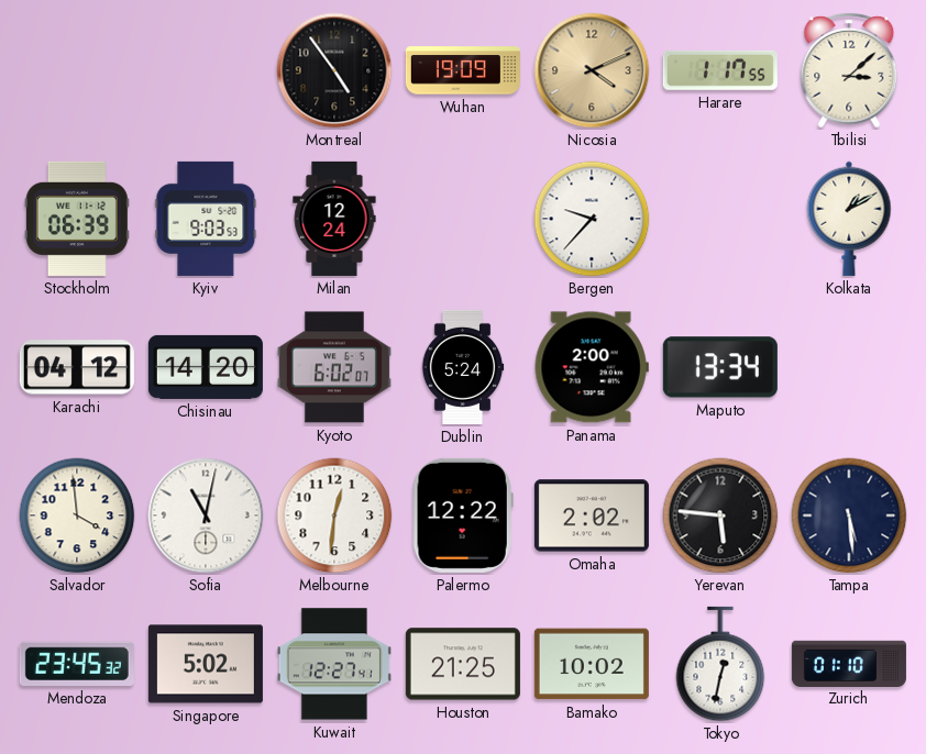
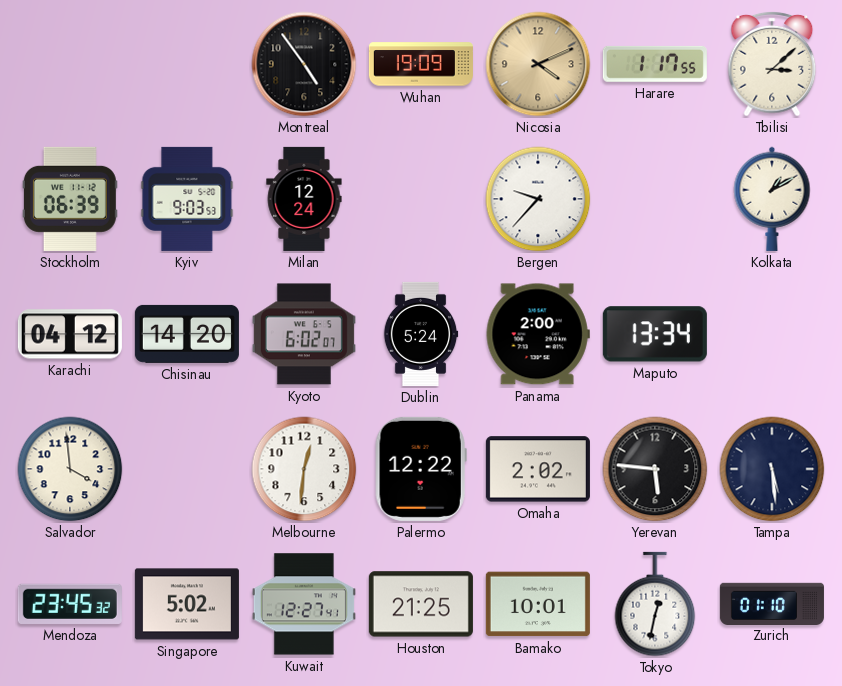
Sofia: 11:02 -> none (206, 515)
Bamako: 10:02 -> 10:01 (538, 604)
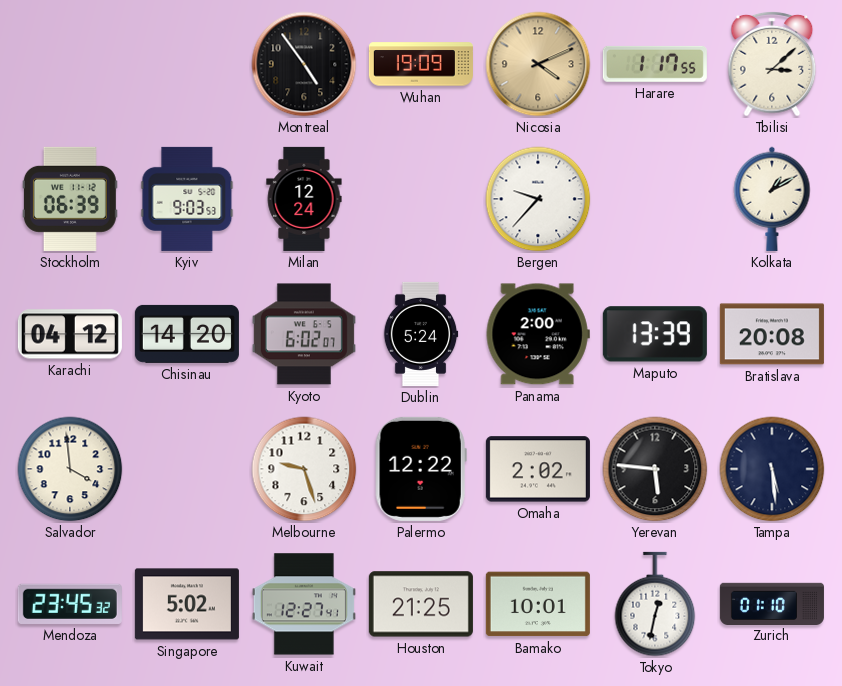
Maputo: 13:34 -> 13:39 (655, 334)
Bratislava: none -> 20:08 (772, 334)
Melbourne: 12:31 -> 9:27 (304, 469)
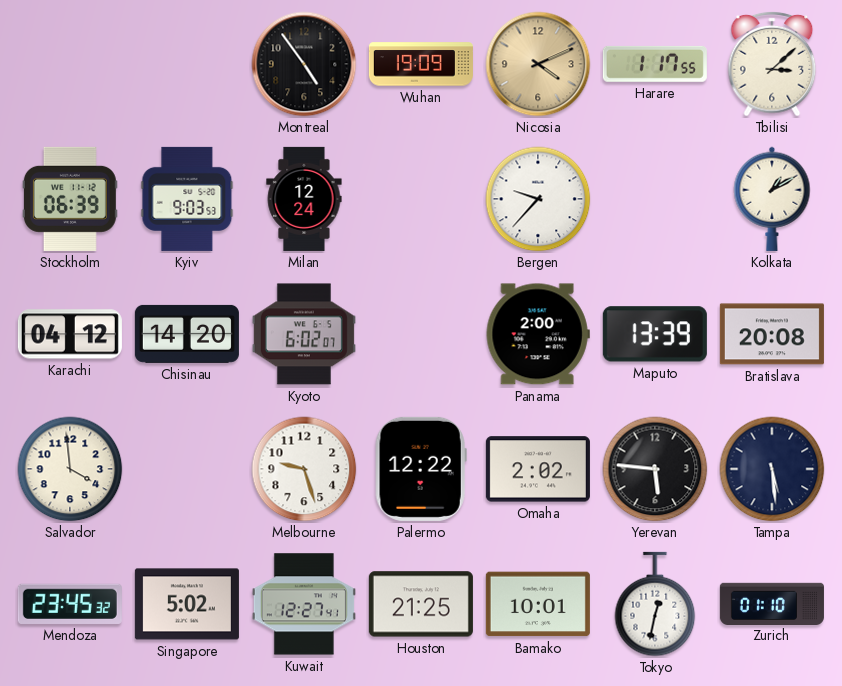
Dublin: 5:24 -> none (421, 334)
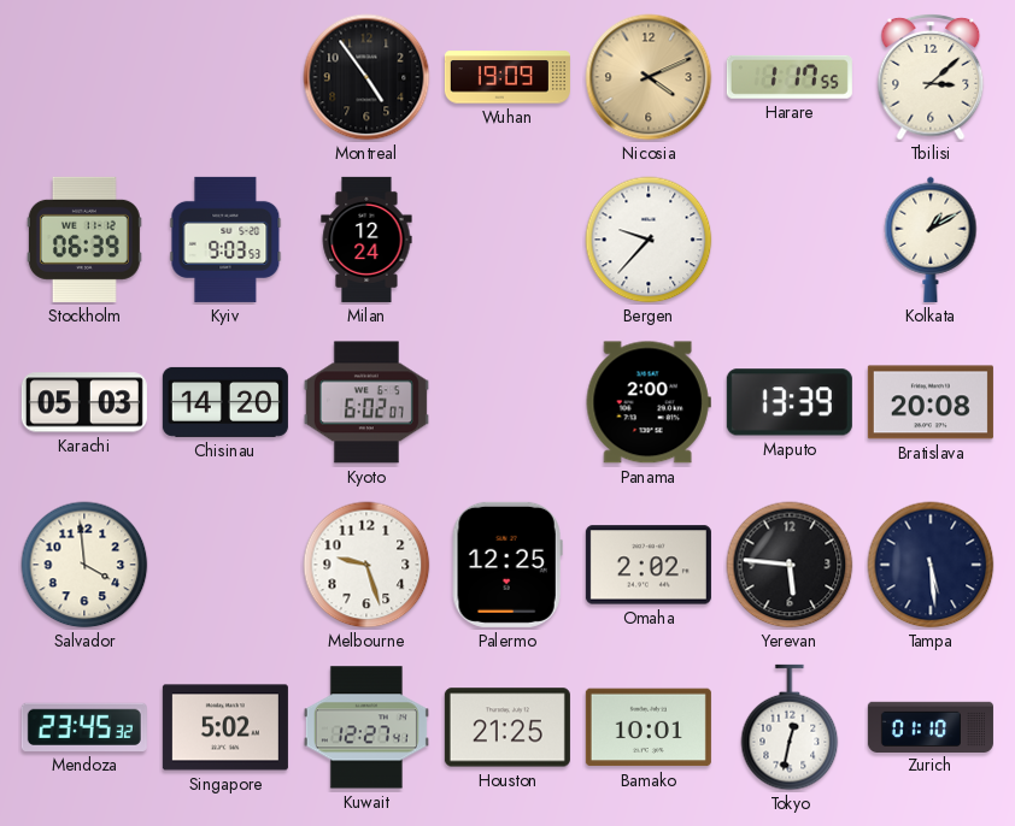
Karachi: 04:12 -> 05:03 (84, 402)
Palermo: 12:22 -> 12:25 (507, 565)
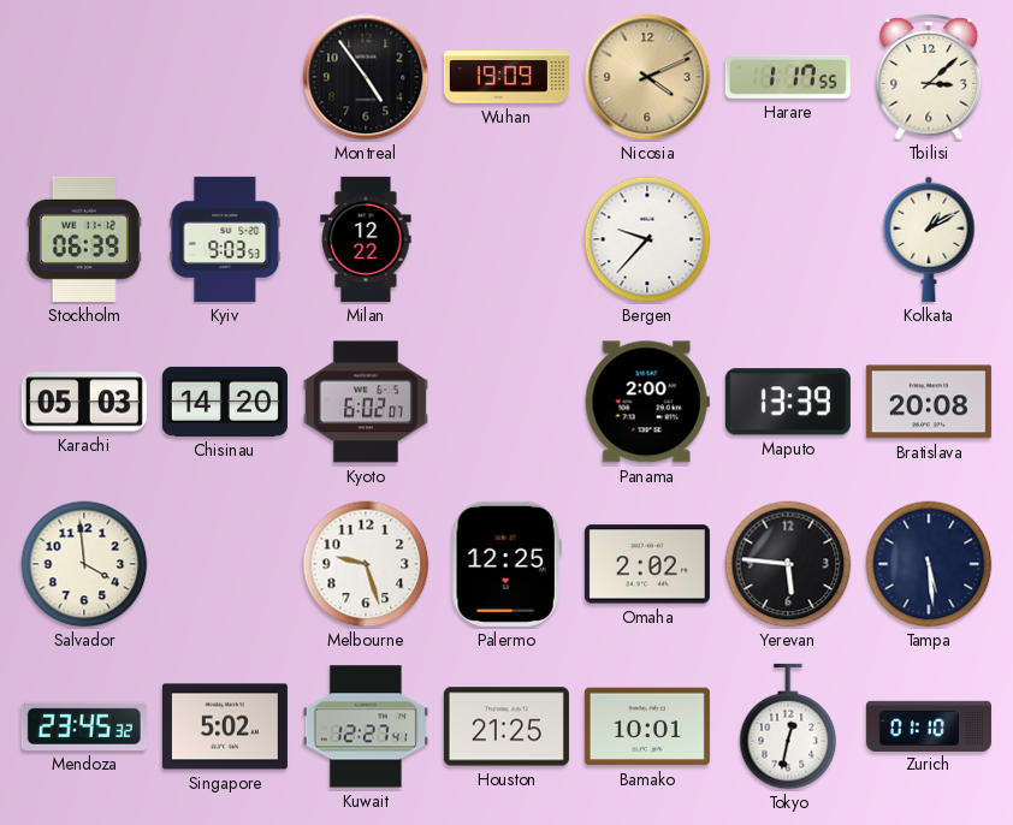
Milan: 12:24 -> 12:22 (366, 239)
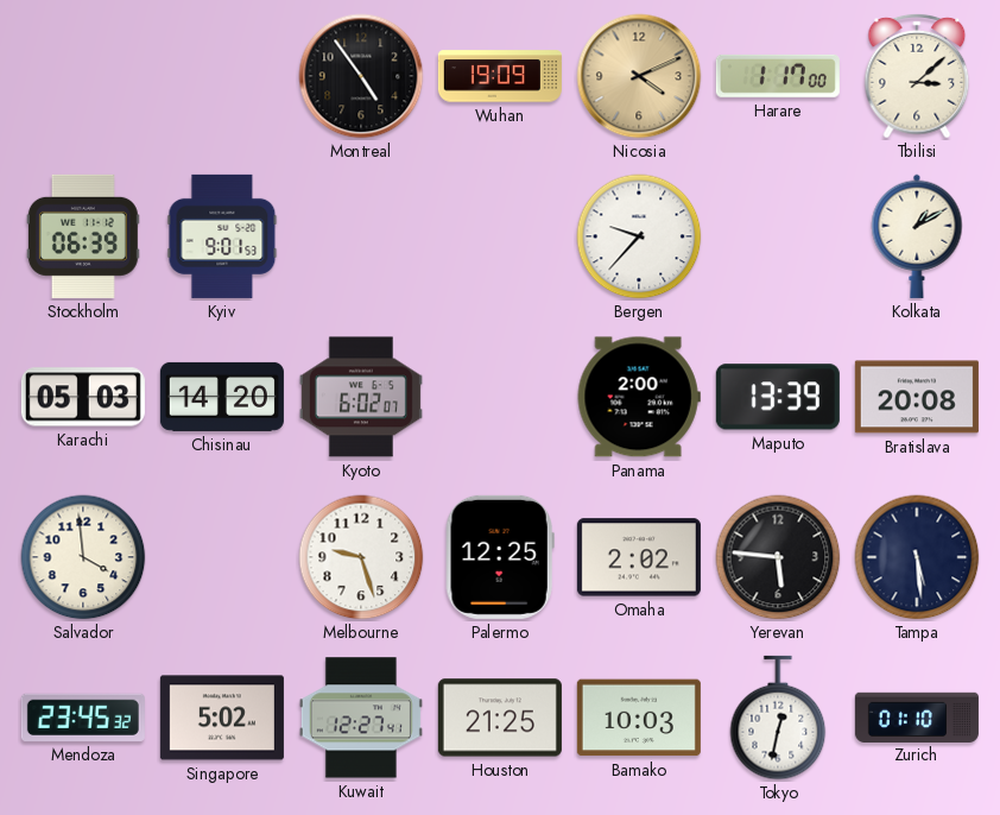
Harare: 1:17:55 -> 1:17:00 (778, 76)
Kyiv: 9:03 -> 9:01 (222, 236)
Milan: 12:22 -> none (366, 239)
Bamako: 10:01 -> 10:03 (639, 718)
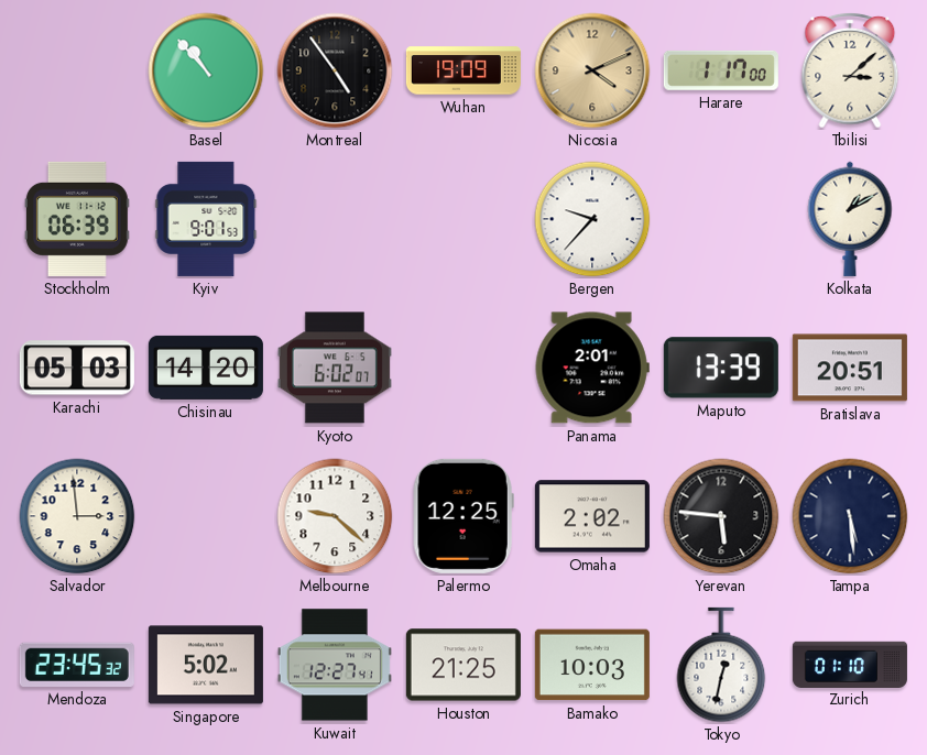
Basel: none -> 10:53 (206, 70)
Panama: 2:00 -> 2:01 (592, 368)
Bratislava: 20:08 -> 20:51 (850, 368)
Salvador: 3:59 -> 2:59 (77, 516)
Melbourne: 9:27 -> 9:22 (335, 516)
